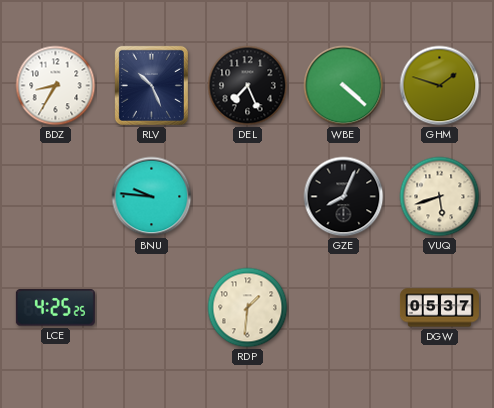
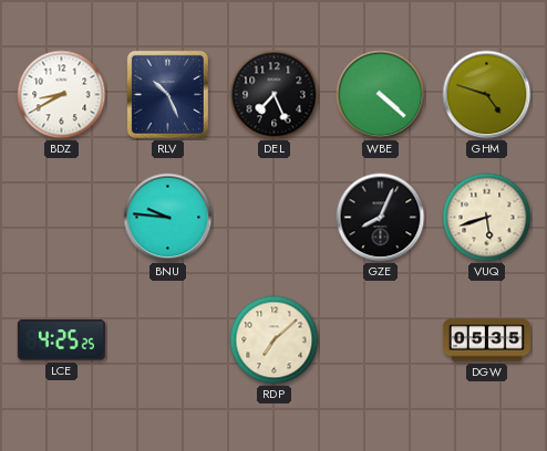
BDZ: 8:35 -> 8:40 (62, 95)
GHM: 1:48 -> 4:48 (487, 95)
RDP: 1:31 -> 7:08 (275, 340)
DGW: 05:37 -> 05:35 (486, 340)
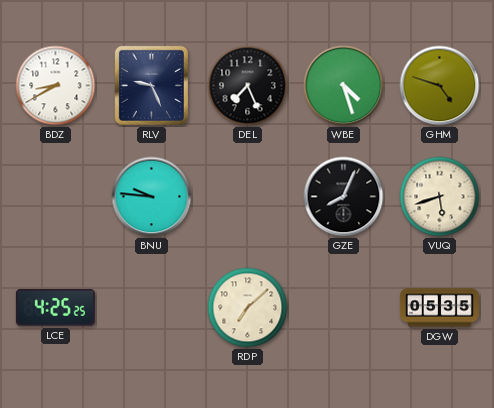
RLV: 10:26 -> 9:26 (151, 85)
WBE: 4:22 -> 4:27 (344, 86)
